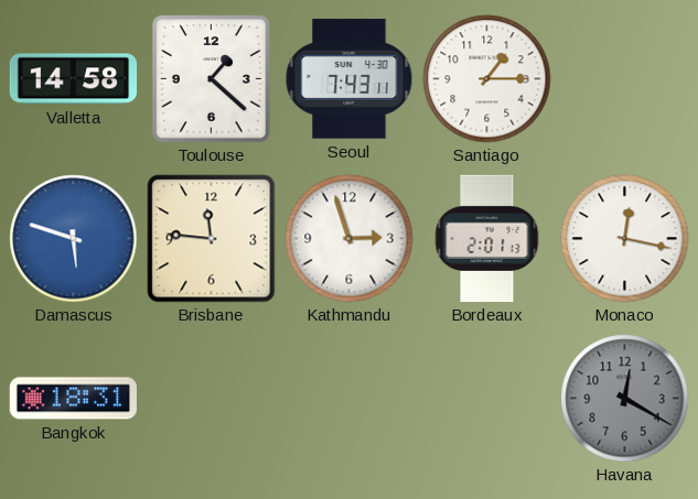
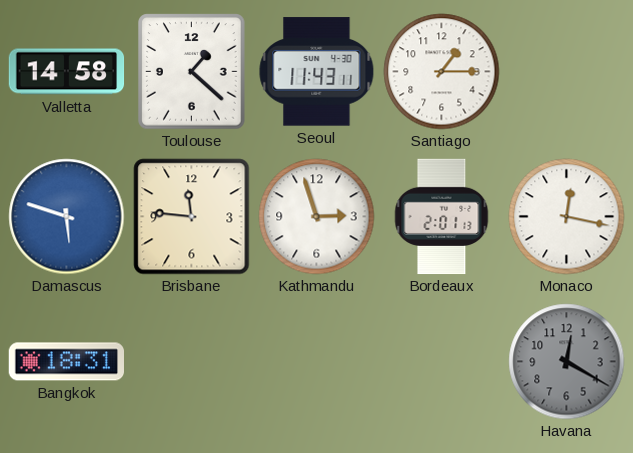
Seoul: 7:43 -> 11:43 (317, 72)
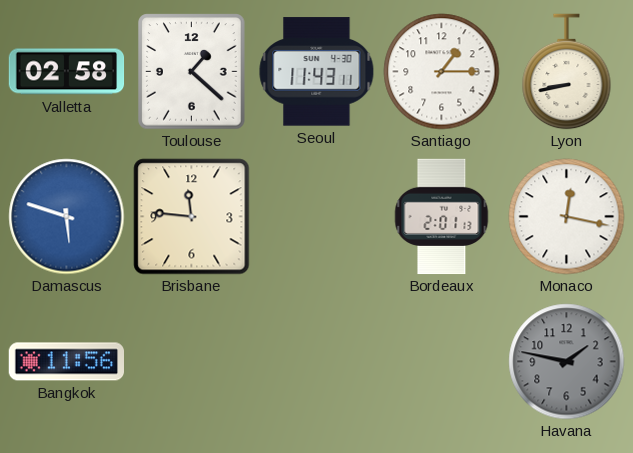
Valletta: 14:58 -> 02:58 (67, 72)
Lyon: none -> 8:43 (567, 72)
Kathmandu: 2:57 -> none (317, 217)
Bangkok: 18:31 -> 11:56 (66, 362)
Havana: 12:20 -> 1:47 (567, 362)
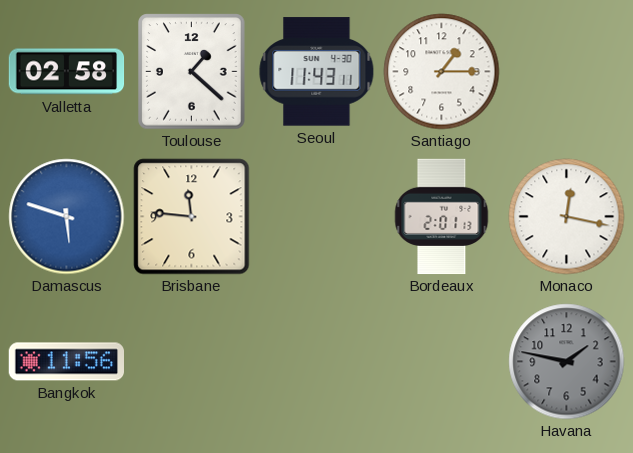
Lyon: 8:43 -> none (567, 72)
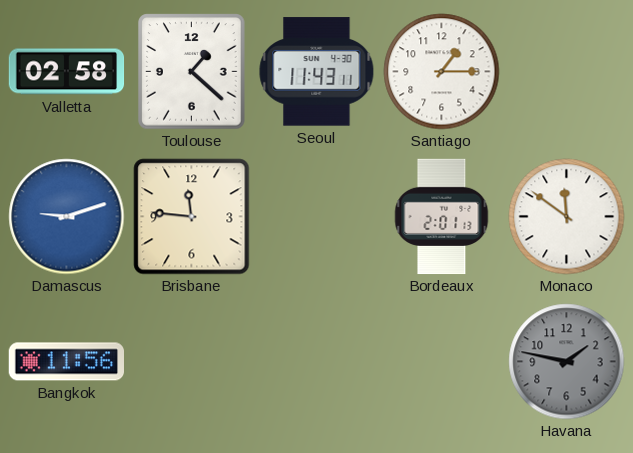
Damascus: 5:48 -> 9:12 (67, 217)
Monaco: 12:17 -> 11:51 (567, 217)
